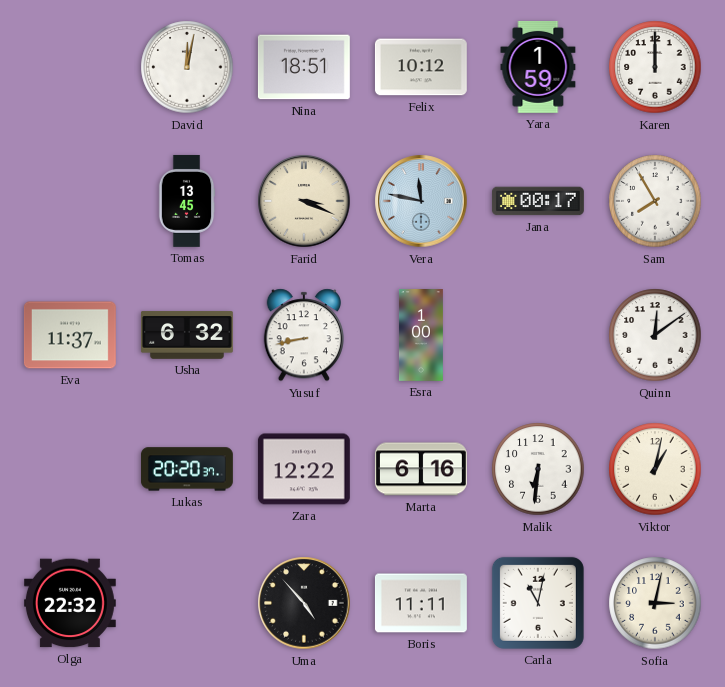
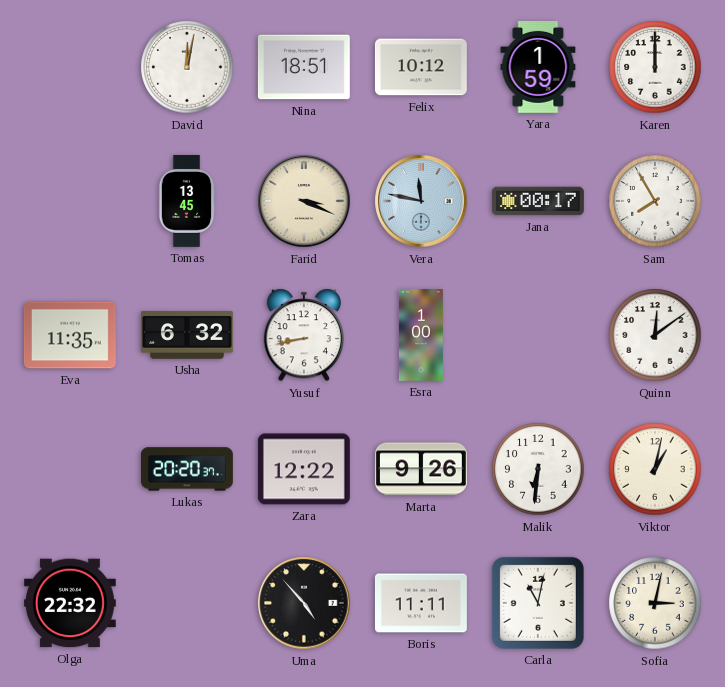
Eva: 11:37 -> 11:35 (70, 335)
Marta: 6:16 -> 9:26 (421, 469)
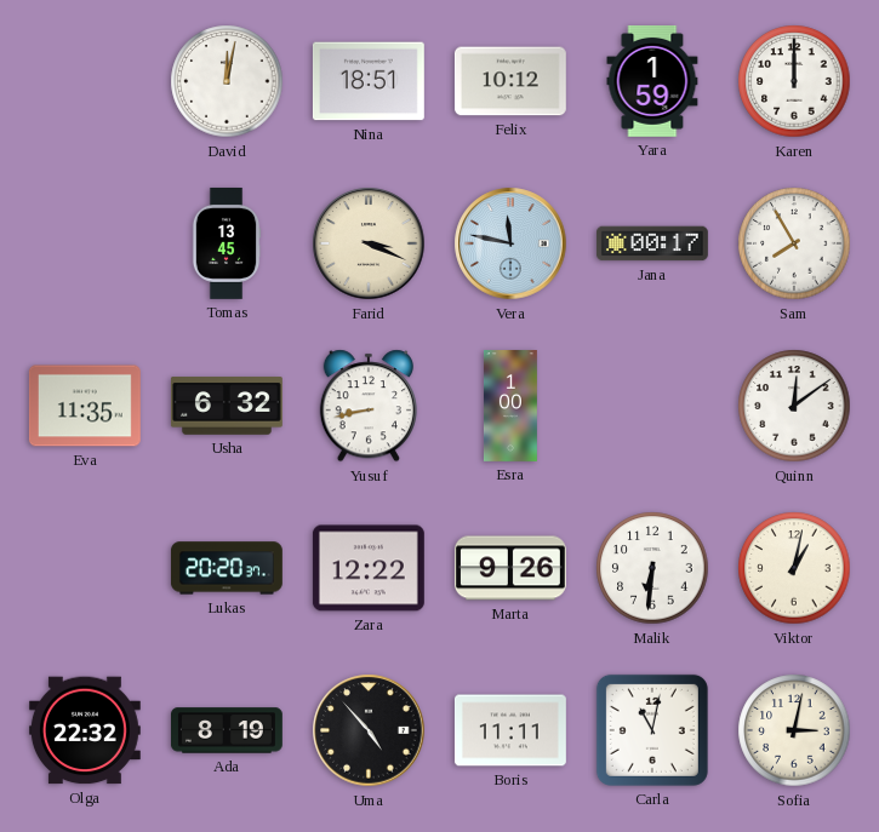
Ada: none -> 8:19 (227, 730)
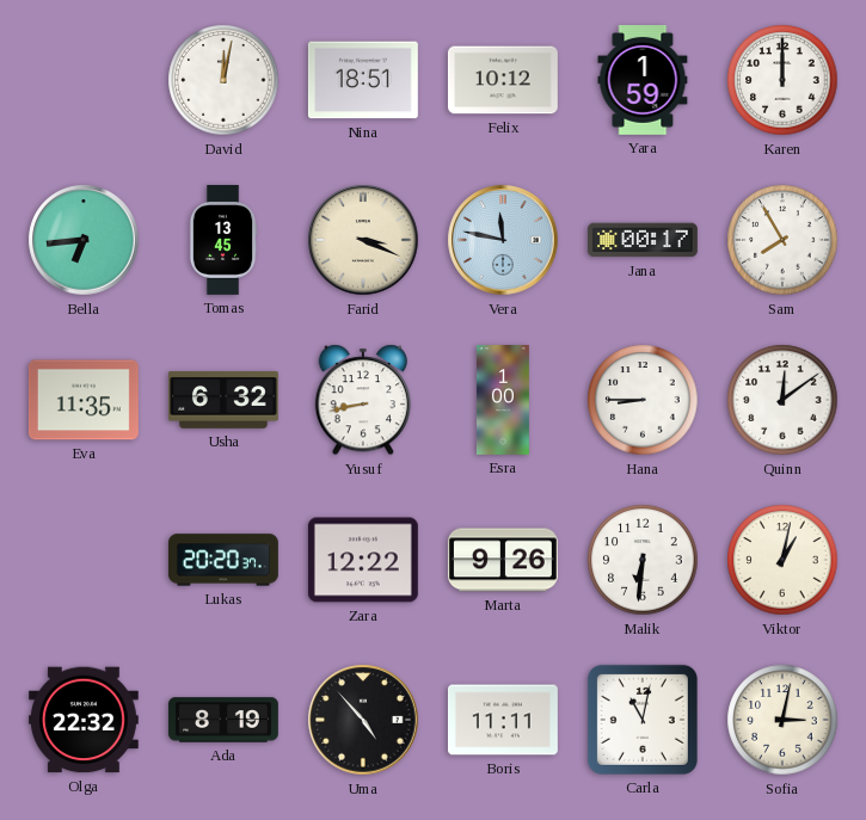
Bella: none -> 6:44 (84, 240)
Hana: none -> 8:45 (643, 400)
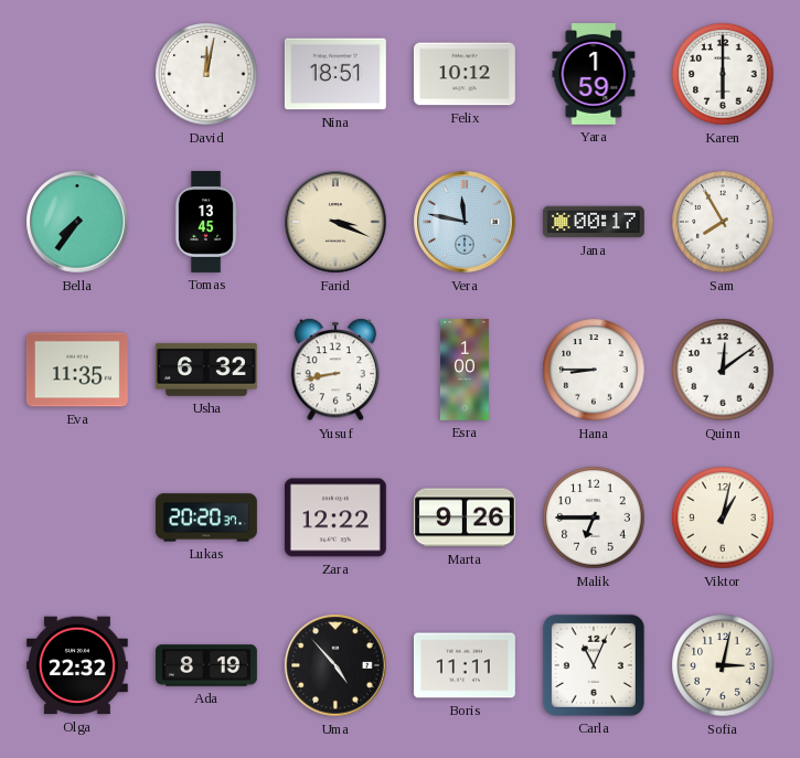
Karen: 12:00 -> 6:00 (723, 74)
Bella: 6:44 -> 7:36 (77, 222)
Malik: 6:31 -> 6:45 (594, 517)
Carla: 11:02 -> 11:04 (594, 665)
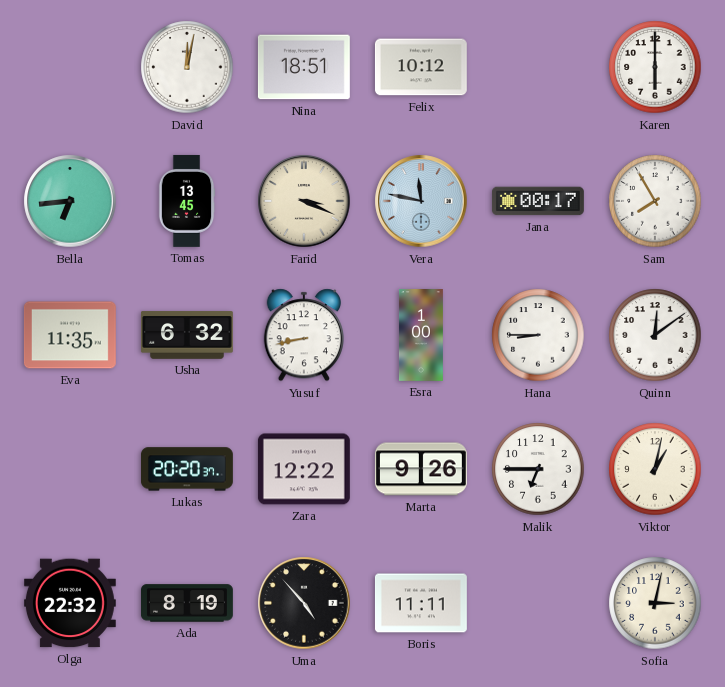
Yara: 1:59 -> none (594, 74)
Bella: 7:36 -> 6:44 (70, 201)
Carla: 11:04 -> none (594, 665)
